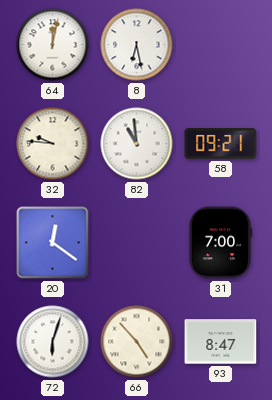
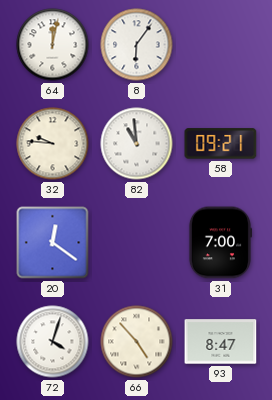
8: 6:28 -> 6:06 (137, 45)
72: 6:03 -> 4:03 (53, 342)
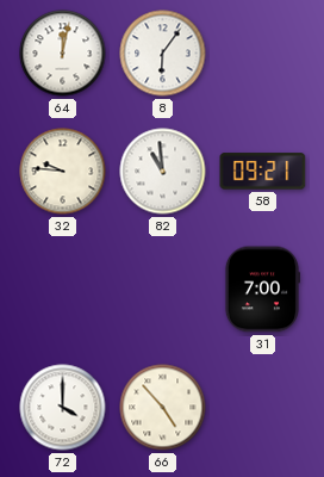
20: 12:21 -> none (53, 243)
72: 4:03 -> 4:00 (63, 408)
93: 8:47 -> none (221, 342)
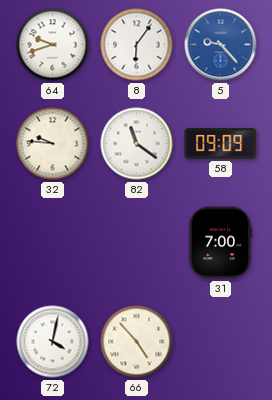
64: 12:02 -> 9:42 (53, 45)
5: none -> 9:23 (221, 45)
82: 10:59 -> 11:21 (137, 144)
58: 09:21 -> 09:09 (221, 144)
72: 4:00 -> 4:02 (53, 342)
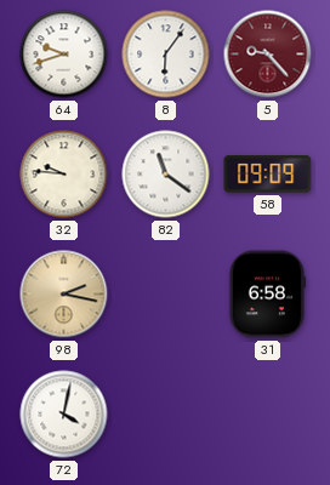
5 dial: blue -> burgundy (268, 55)
98: none -> 2:17 (64, 295)
31: 7:00 -> 6:58 (266, 295)
66: 4:53 -> none (137, 342)
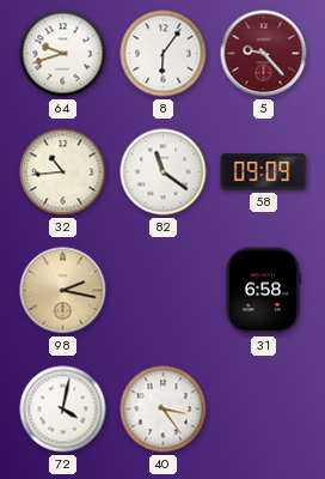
32: 9:46 -> 10:44 (63, 172)
40: none -> 3:24 (164, 410)
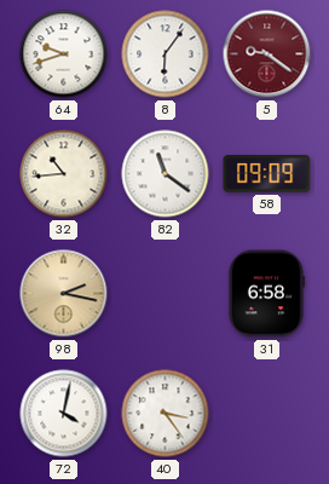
5: 9:23 -> 9:21 (267, 54)
